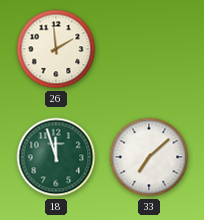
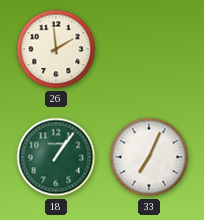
18: 11:57 -> 1:06 (56, 157)
33: 7:08 -> 7:04 (149, 157)
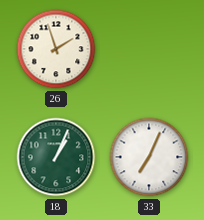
26: 1:59 -> 1:57 (56, 49)
18: 1:06 -> 1:04 (56, 157)
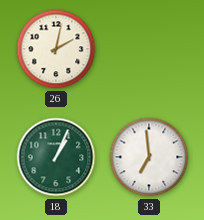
26: 1:57 -> 2:02 (56, 49)
33: 7:04 -> 6:59 (149, 157)
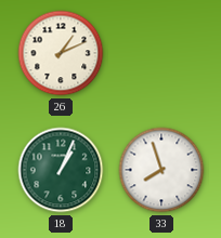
26: 2:02 -> 1:11 (61, 53)
33: 6:59 -> 7:57 (161, 170)
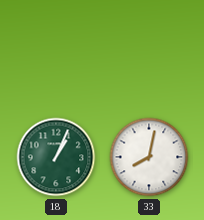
26: 1:11 -> none (61, 53)
33: 7:57 -> 8:02 (149, 157)
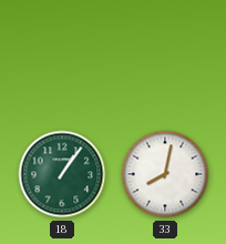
18: 1:04 -> 1:06 (62, 174)
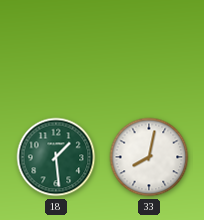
18: 1:06 -> 1:29 (56, 157)
